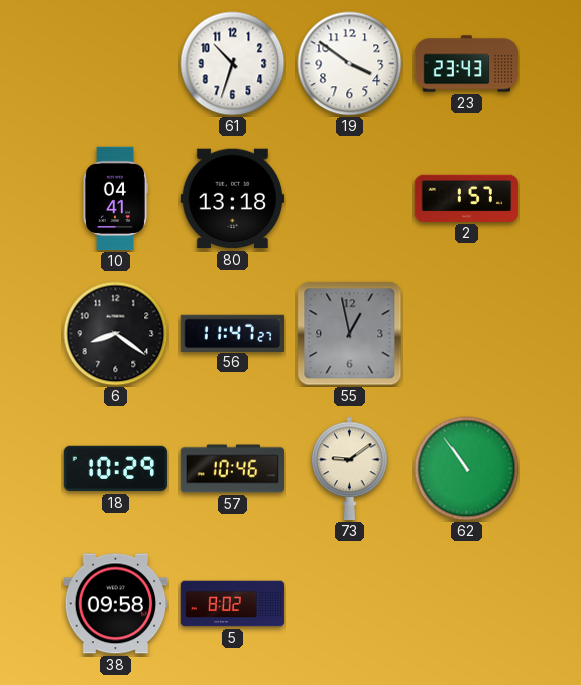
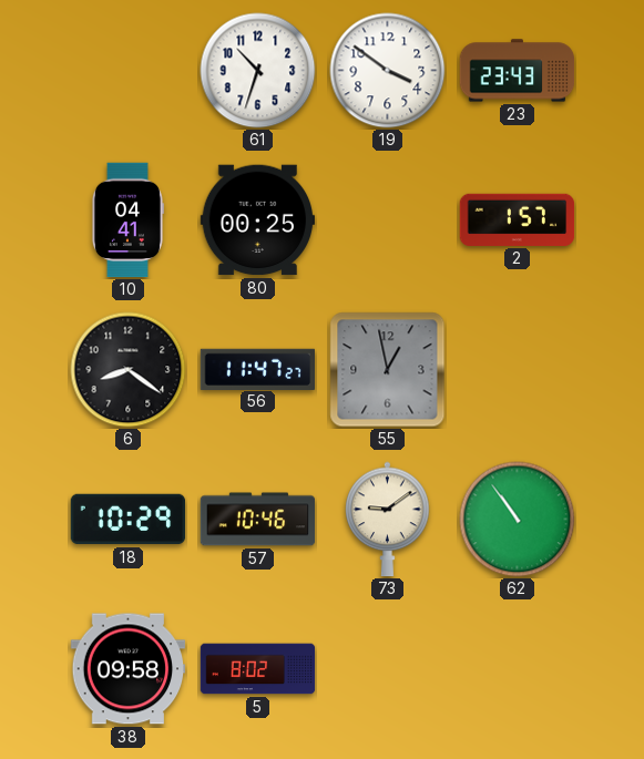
80: 13:18 -> 00:25 (258, 220)
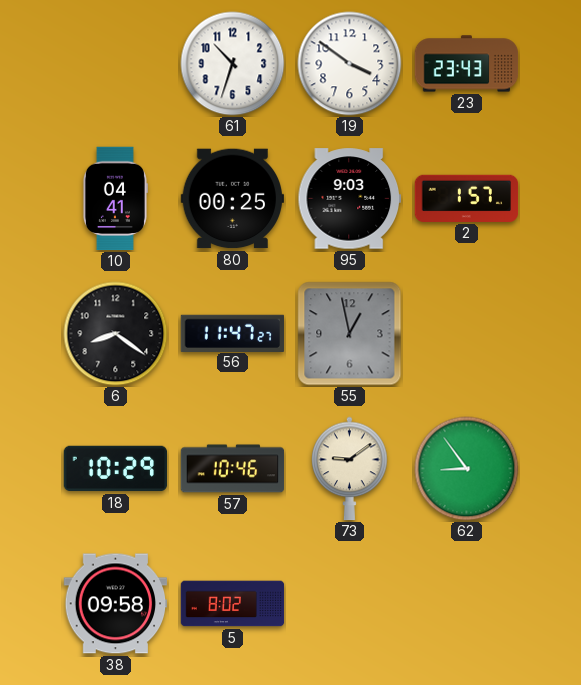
95: none -> 9:03 (349, 199)
62: 10:54 -> 8:54 (467, 469)
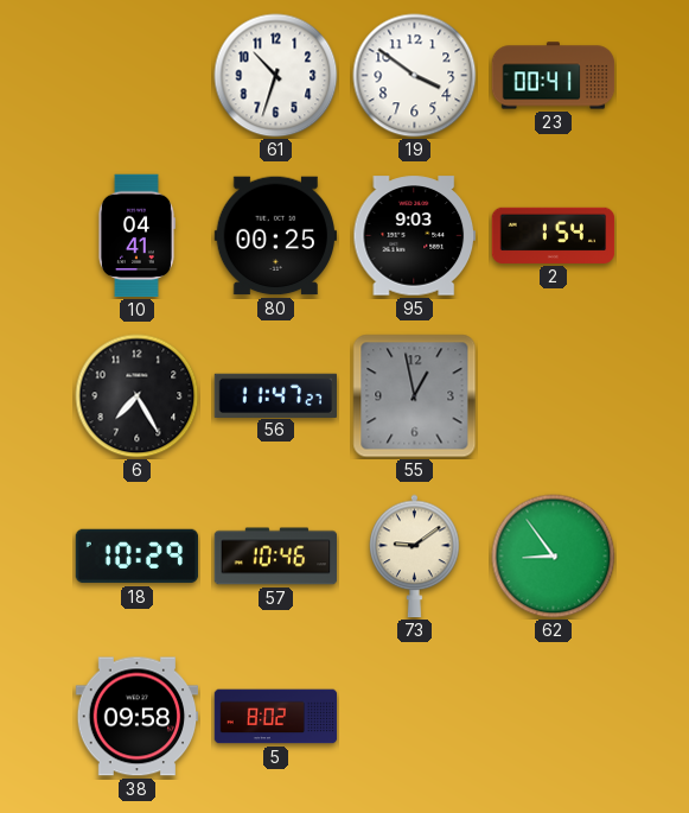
23: 23:43 -> 00:41 (554, 76)
2: 1:57 -> 1:54 (554, 235)
6: 8:21 -> 7:25 (138, 396)
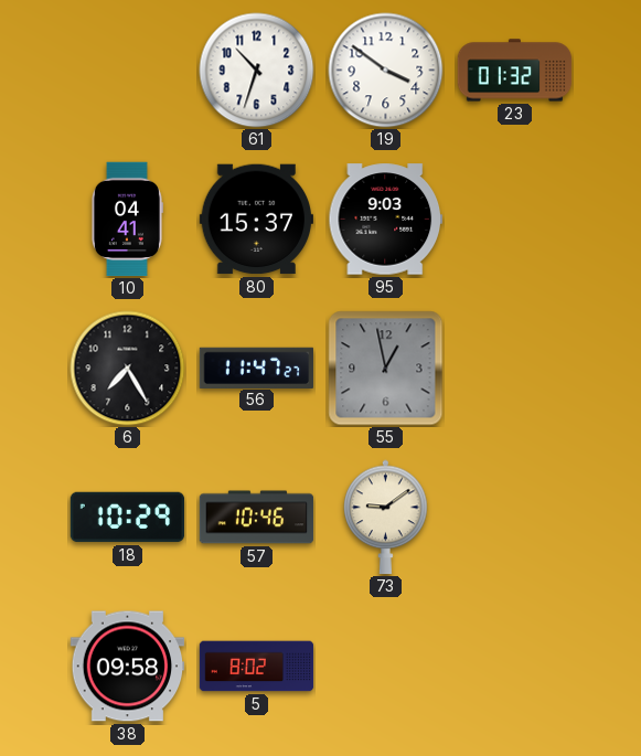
23: 00:41 -> 01:32 (515, 71)
80: 00:25 -> 15:37 (257, 220)
2: 1:54 -> none (554, 235)
62: 8:54 -> none (554, 557)
